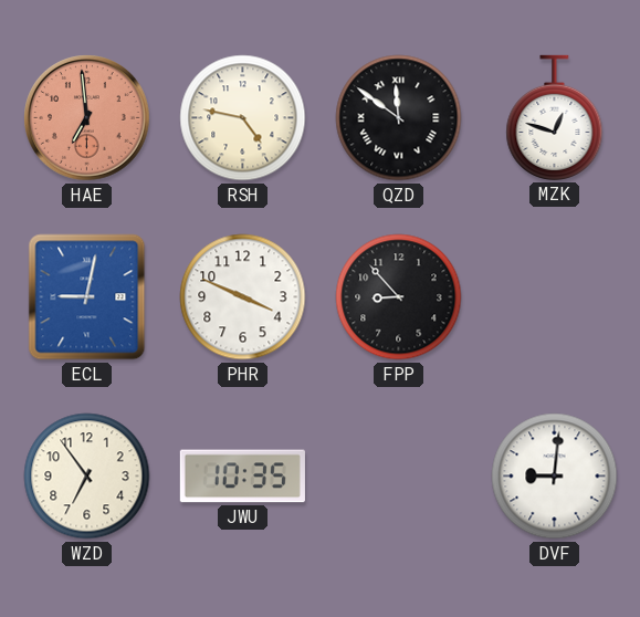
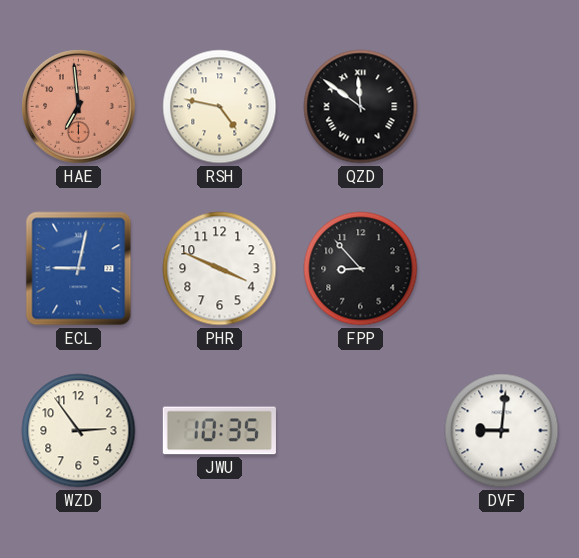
MZK: 12:48 -> none (555, 117)
WZD: 6:54 -> 2:54 (79, 431)
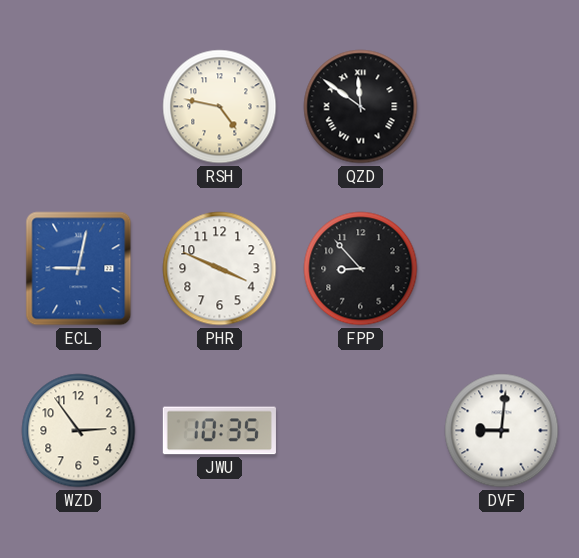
HAE: 6:59 -> none (79, 107)
